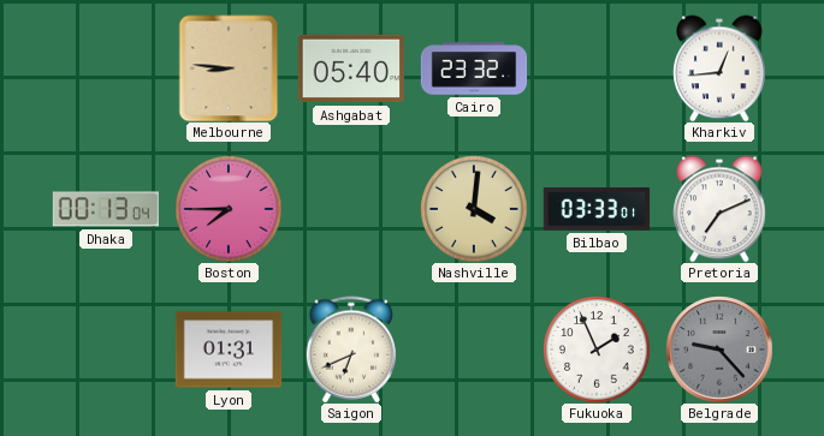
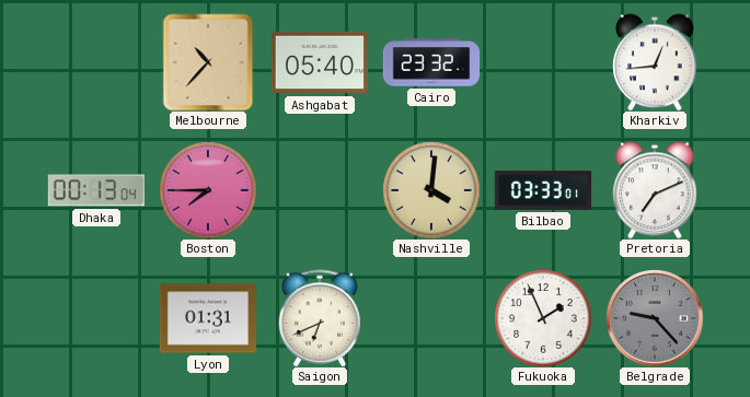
Melbourne: 8:46 -> 10:37 (208, 62)
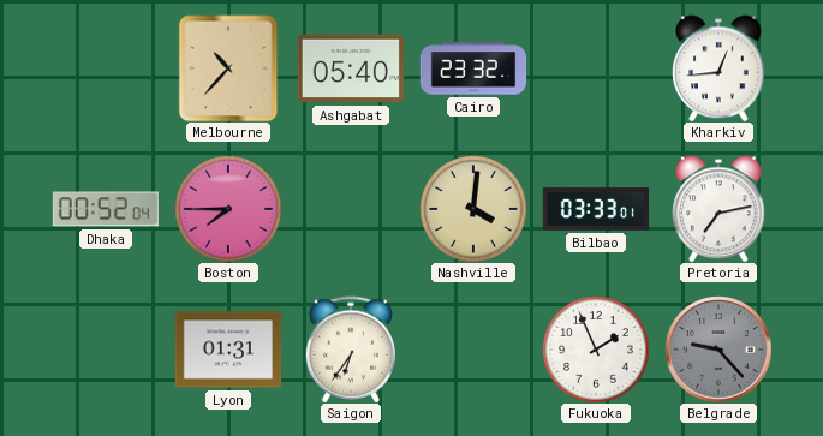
Dhaka: 00:13 -> 00:52 (105, 209)
Pretoria: 7:11 -> 7:13 (718, 209)
Saigon: 6:41 -> 6:36 (351, 350)
